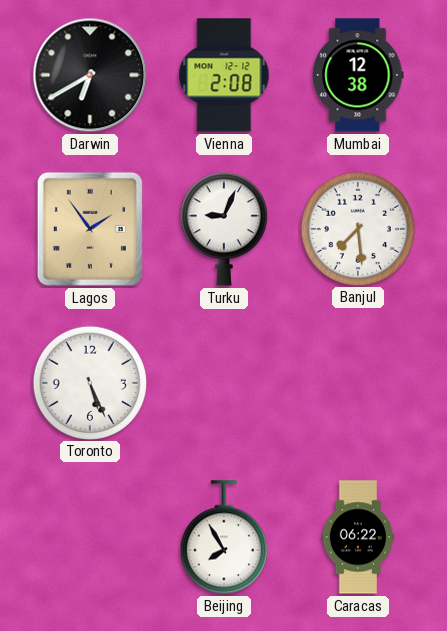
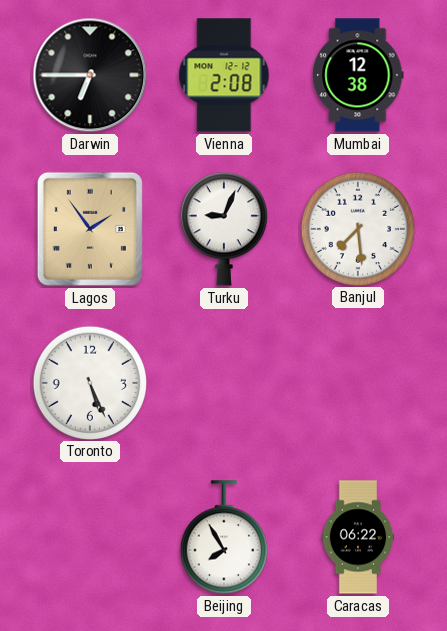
Darwin: 6:40 -> 6:45 (90, 75)
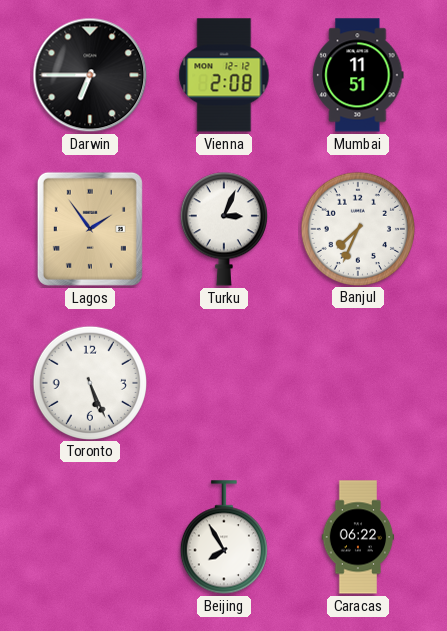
Mumbai: 12:38 -> 11:51 (358, 75)
Turku: 9:04 -> 3:04 (224, 229)
Banjul: 7:29 -> 7:34 (357, 228)
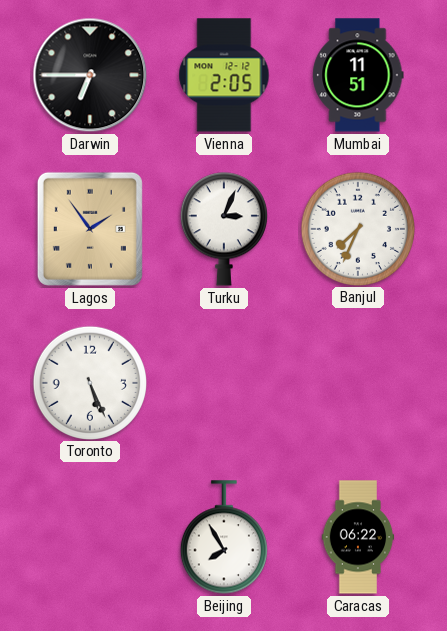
Vienna: 2:08 -> 2:05 (224, 75)
